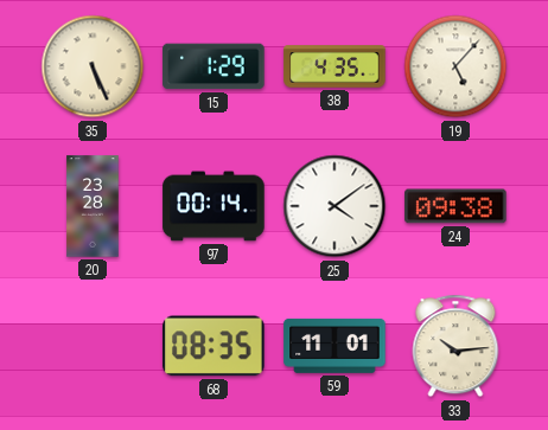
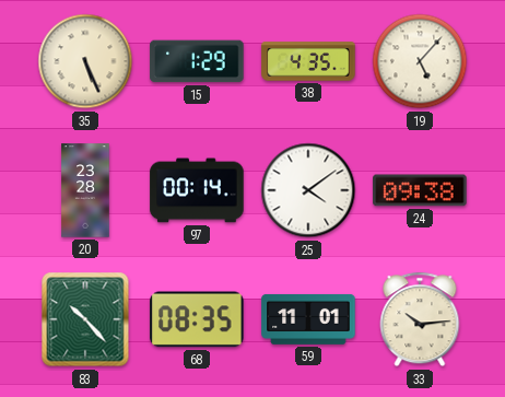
83: none -> 10:23 (85, 319)
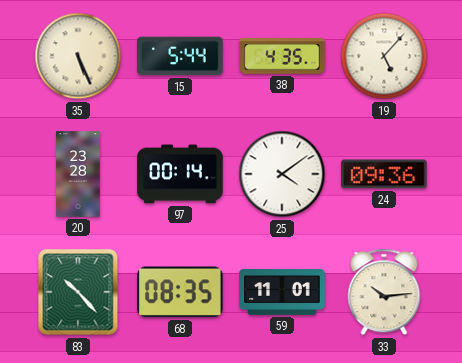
15: 1:29 -> 5:44 (180, 56)
24: 09:38 -> 09:36 (384, 174)
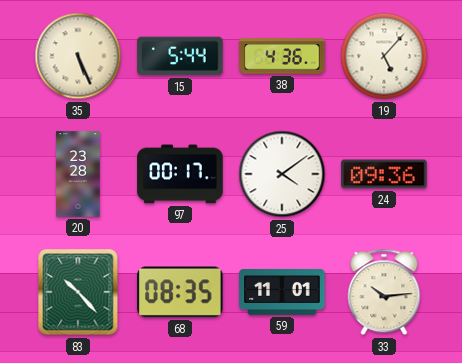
38: 4:35 -> 4:36 (282, 56)
97: 00:14 -> 00:17 (180, 174)
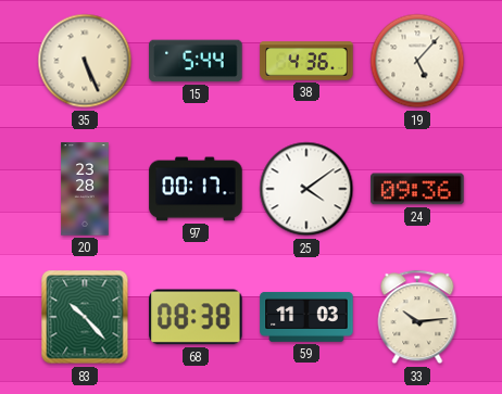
68: 08:35 -> 08:38 (196, 317)
59: 11:01 -> 11:03 (306, 317)
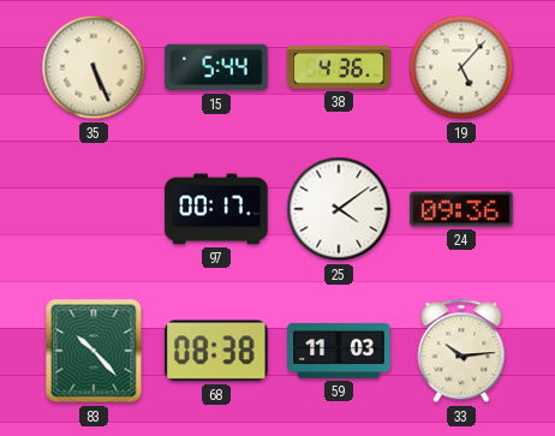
20: 23:28 -> none (85, 189)
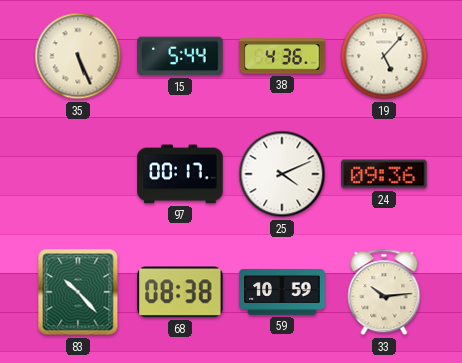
25: 4:09 -> 4:11 (282, 174)
59: 11:03 -> 10:59 (282, 292)
